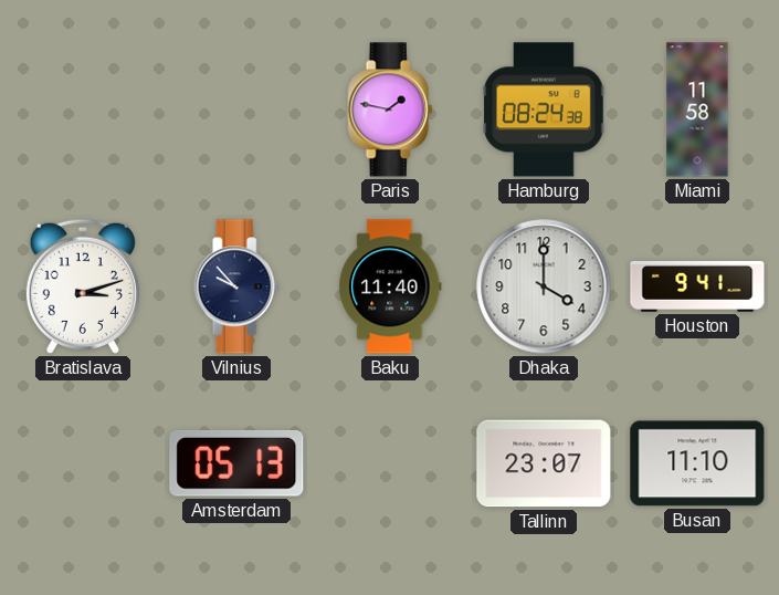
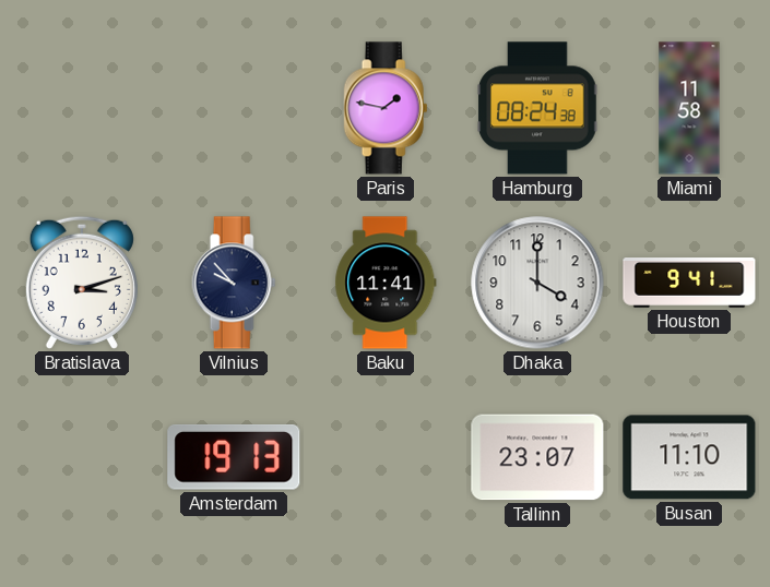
Baku: 11:40 -> 11:41 (386, 283)
Amsterdam: 05:13 -> 19:13 (234, 457)
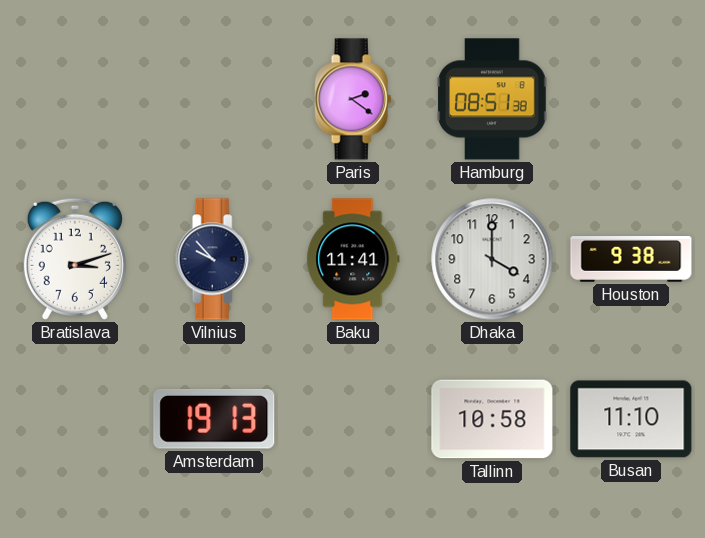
Paris: 1:47 -> 2:21 (353, 99)
Hamburg: 08:24 -> 08:51 (492, 99)
Miami: 11:58 -> none (689, 108)
Houston: 9:41 -> 9:38 (631, 260)
Tallinn: 23:07 -> 10:58 (492, 419)
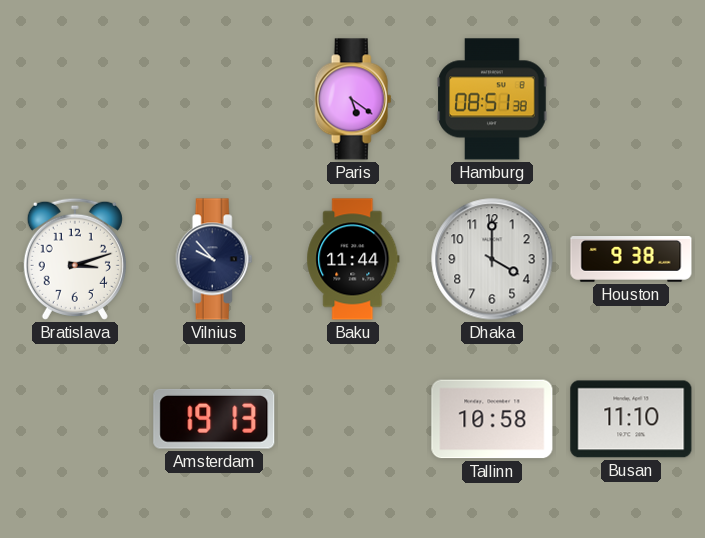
Paris: 2:21 -> 5:21 (353, 99)
Baku: 11:41 -> 11:44 (353, 259)
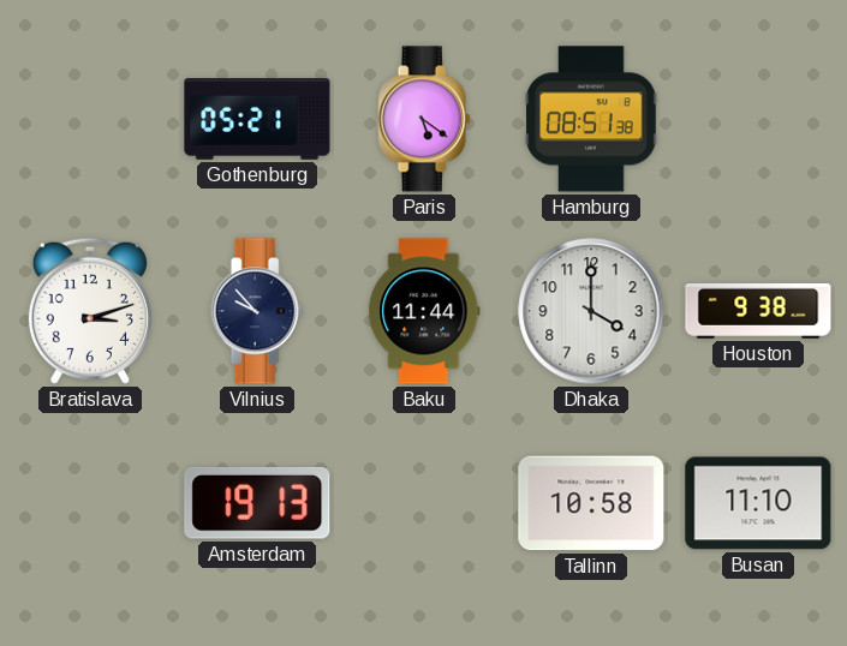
Gothenburg: none -> 05:21 (257, 120)
